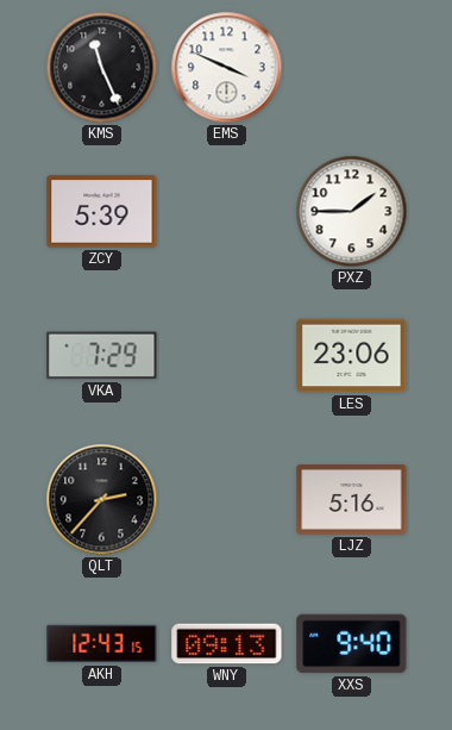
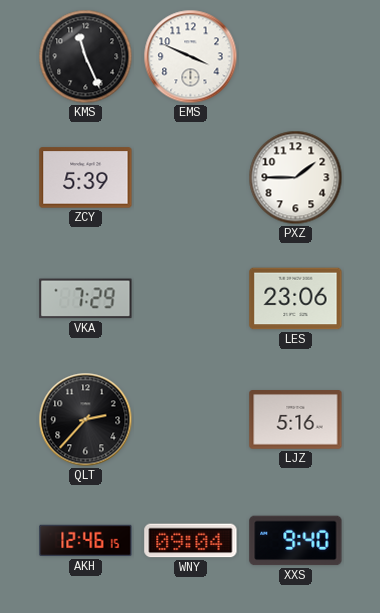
AKH: 12:43 -> 12:46 (86, 541)
WNY: 09:13 -> 09:04 (191, 541)
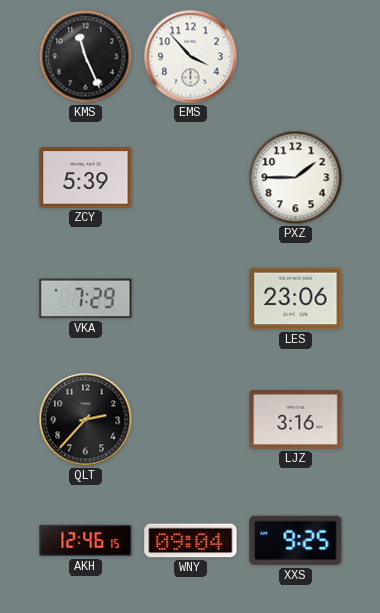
EMS: 3:49 -> 3:53 (191, 57)
LJZ: 5:16 -> 3:16 (296, 420)
XXS: 9:40 -> 9:25 (296, 541)
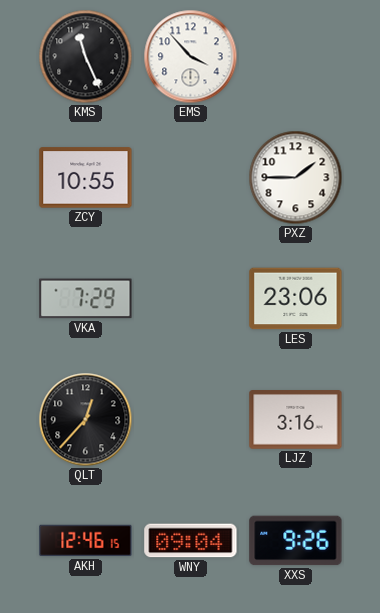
ZCY: 5:39 -> 10:55 (86, 178)
QLT: 2:37 -> 12:37 (86, 420)
XXS: 9:25 -> 9:26 (296, 541)
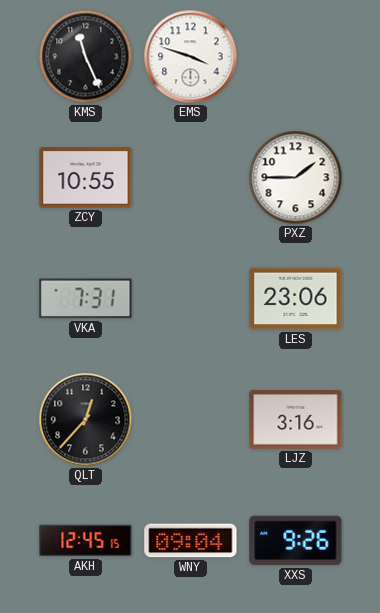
EMS: 3:53 -> 3:48 (191, 57)
VKA: 7:29 -> 7:31 (86, 299)
AKH: 12:46 -> 12:45 (86, 541)
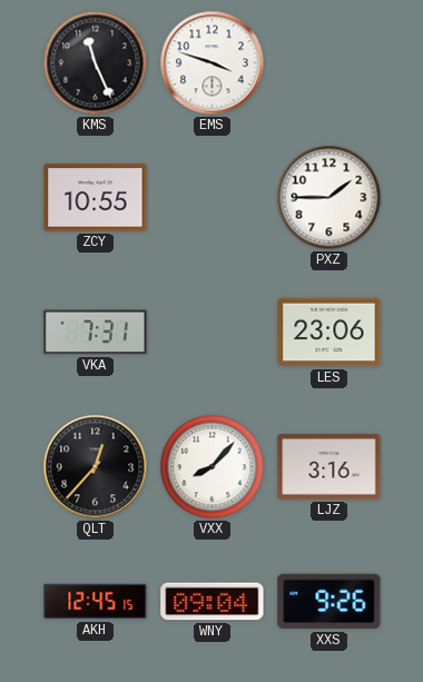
VXX: none -> 8:07 (213, 467)
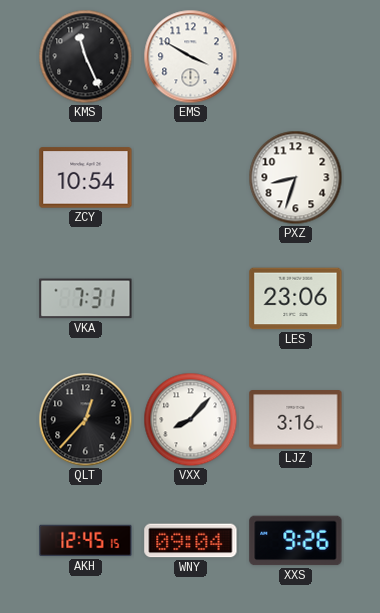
EMS: 3:48 -> 3:50 (191, 57)
ZCY: 10:55 -> 10:54 (86, 178)
PXZ: 1:45 -> 8:33 (296, 178)
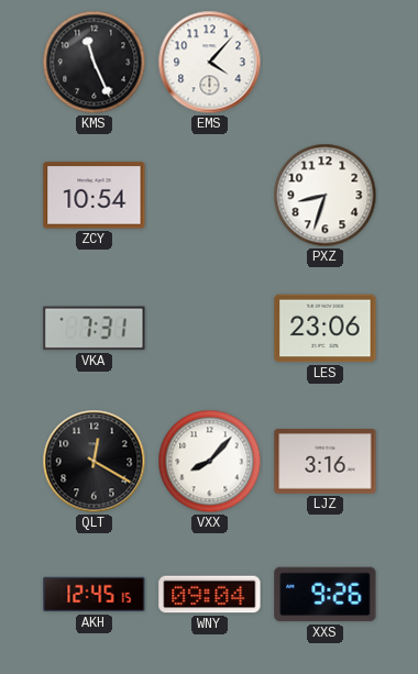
EMS: 3:50 -> 4:07 (210, 63)
QLT: 12:37 -> 12:20 (95, 462)
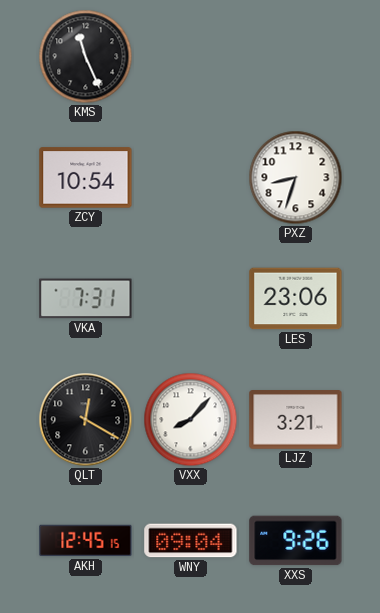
EMS: 4:07 -> none (210, 63)
LJZ: 3:16 -> 3:21 (296, 420)
